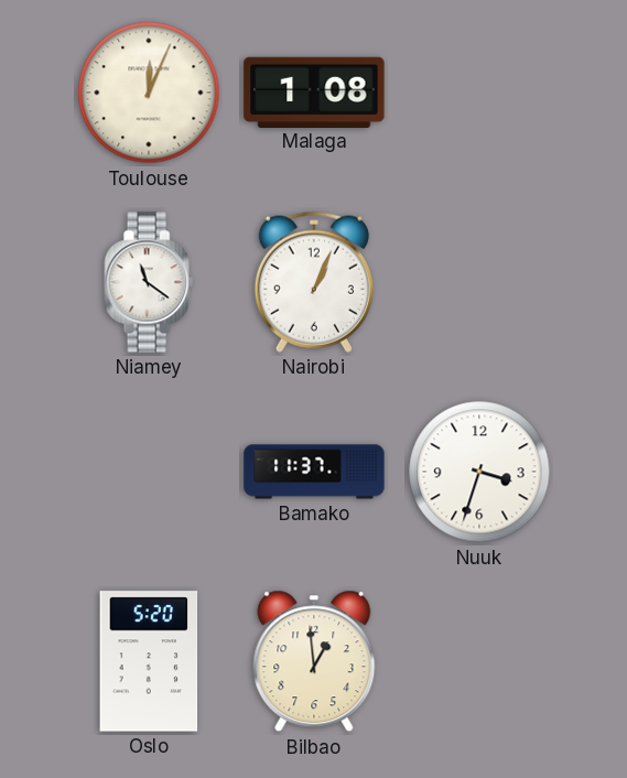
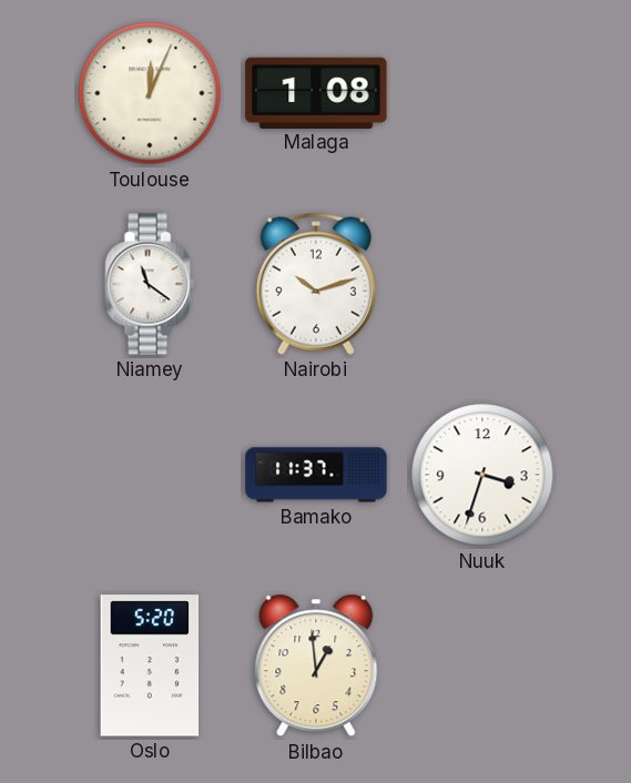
Nairobi: 1:04 -> 10:12 (316, 284)
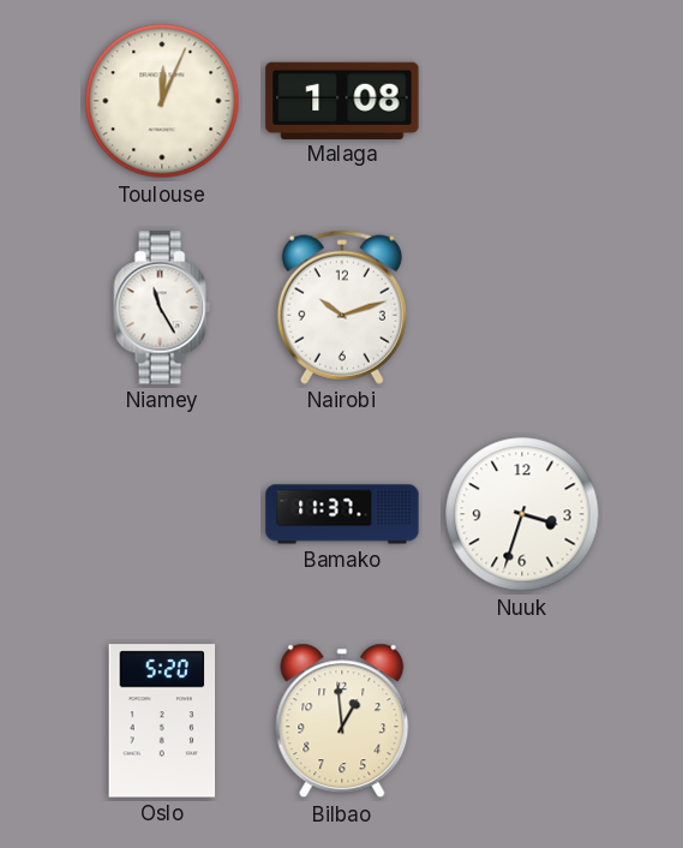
Niamey: 11:21 -> 11:25 (162, 307)
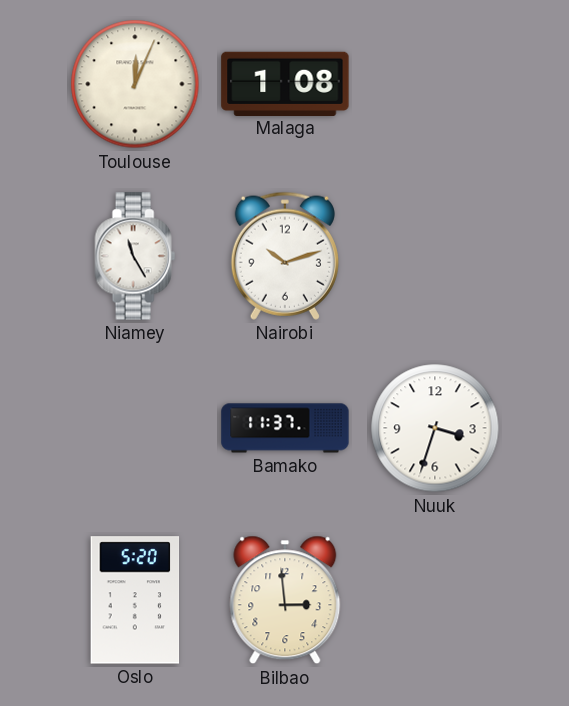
Bilbao: 12:59 -> 2:59 (285, 600)
